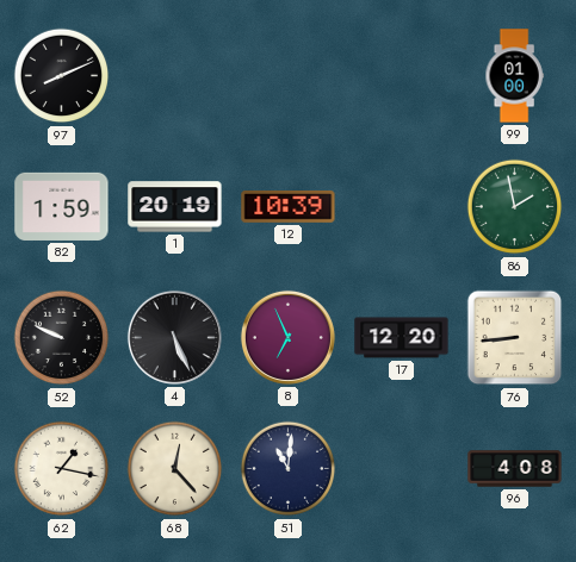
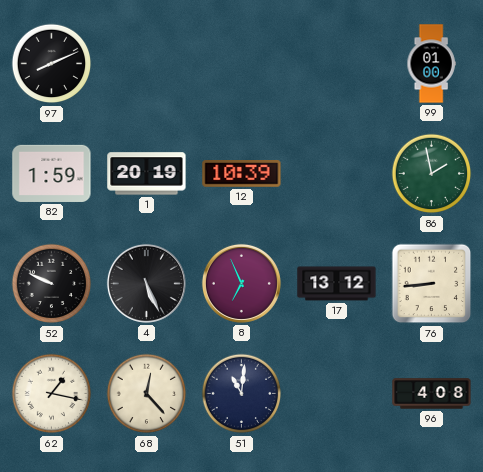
17: 12:20 -> 13:12 (337, 284)
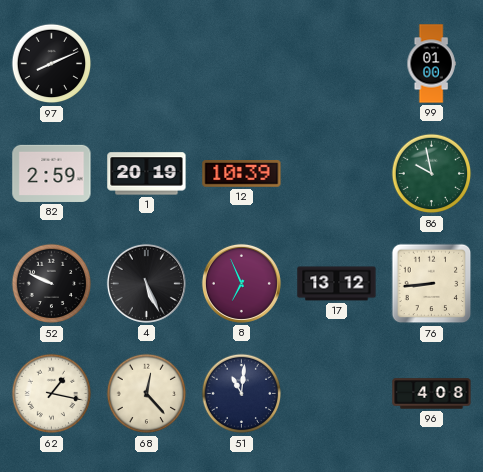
82: 1:59 -> 2:59 (52, 173)
86: 1:58 -> 9:58 (432, 174)
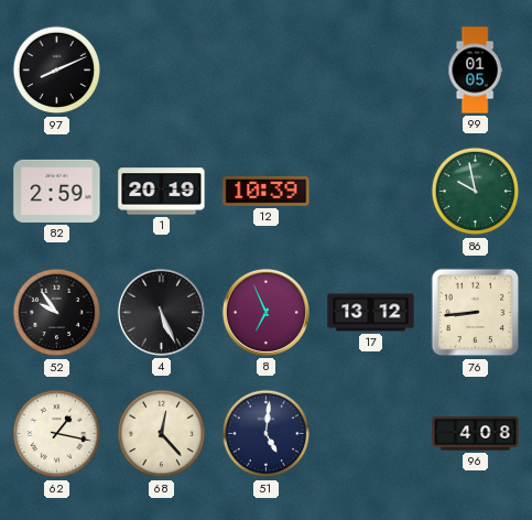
99: 01:00 -> 01:05 (475, 71)
52: 9:49 -> 9:54 (57, 313)
51: 11:01 -> 5:01 (267, 434)
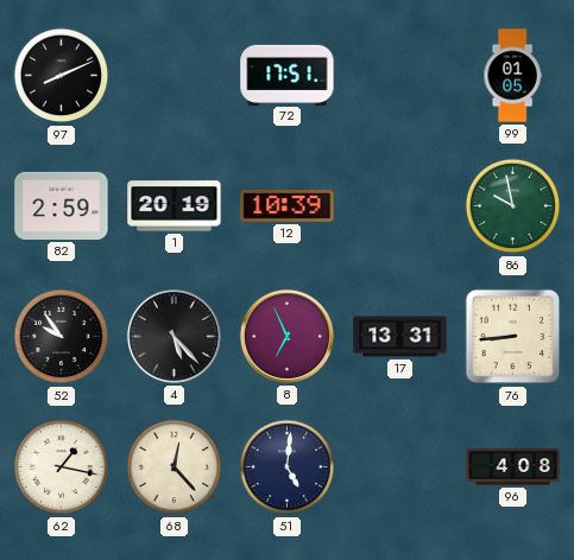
72: none -> 17:51 (288, 75)
4: 5:26 -> 5:23 (174, 336)
17: 13:12 -> 13:31 (400, 337)
